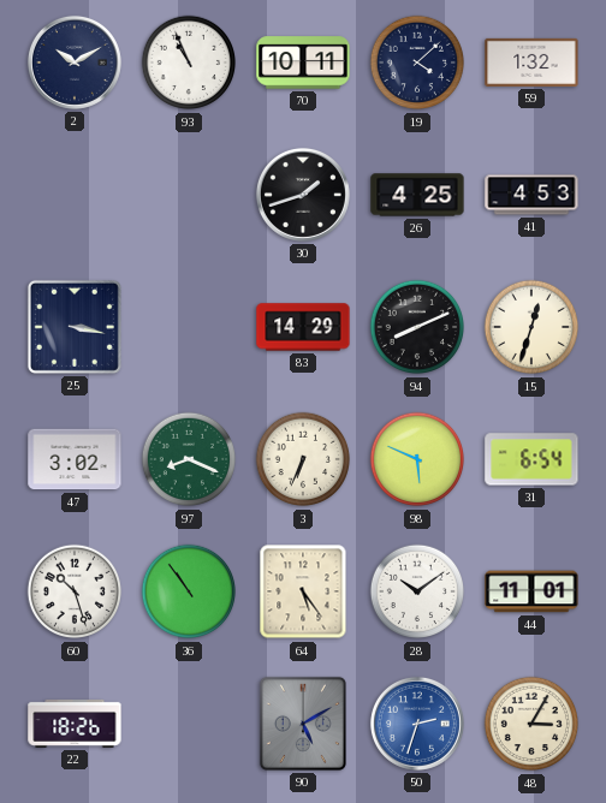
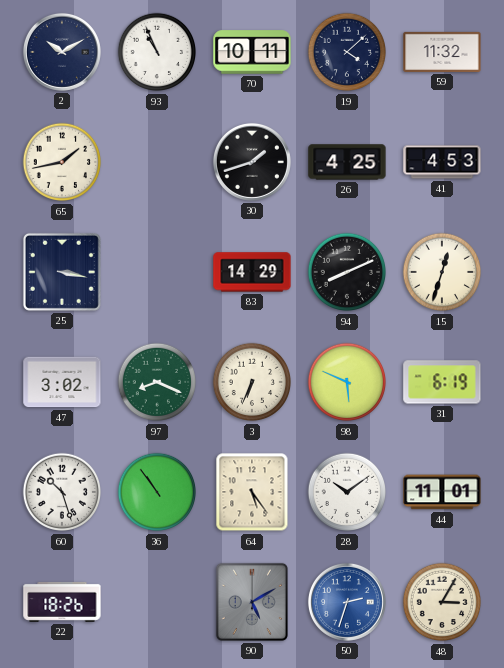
59: 1:32 -> 11:32 (442, 52)
65: none -> 1:43 (62, 162)
31: 6:54 -> 6:19 (442, 382)
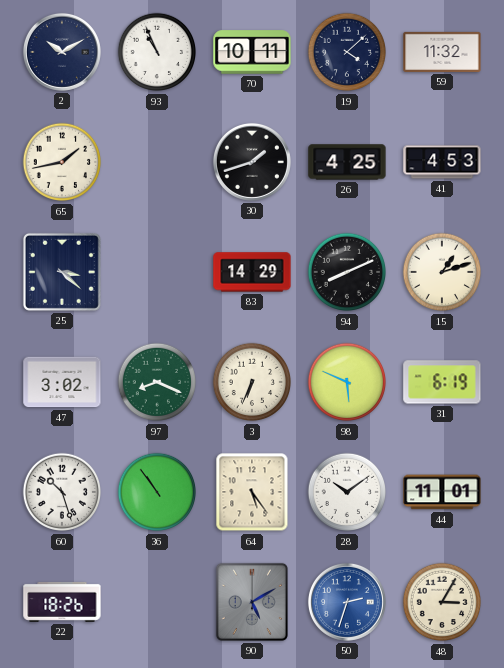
25: 3:17 -> 3:22 (62, 272)
15: 12:33 -> 1:12 (442, 272)
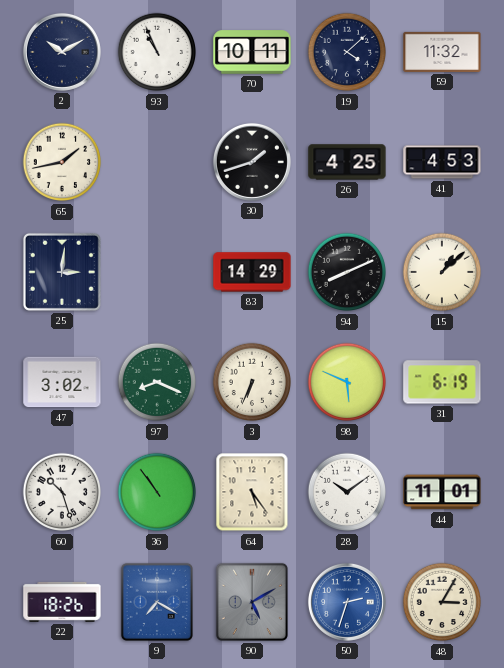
25: 3:22 -> 3:01 (62, 272)
15: 1:12 -> 1:08 (442, 272)
9: none -> 7:20 (157, 602)
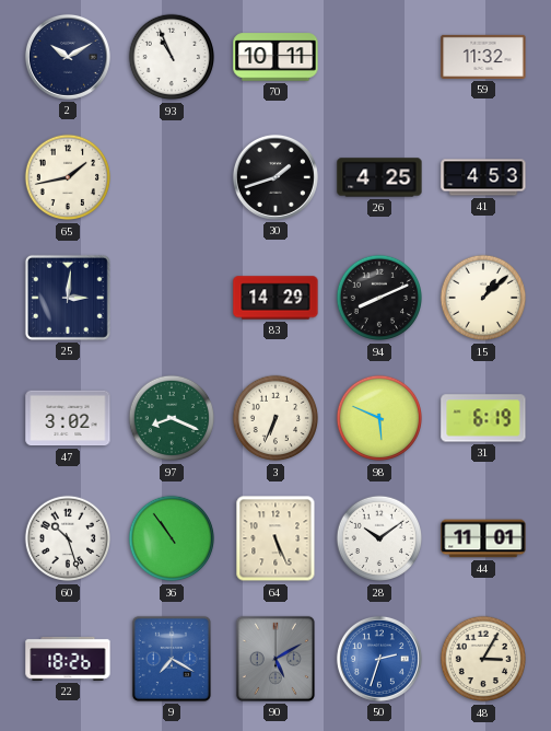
19: 4:08 -> none (347, 52)
64: 5:24 -> 5:26 (275, 538)
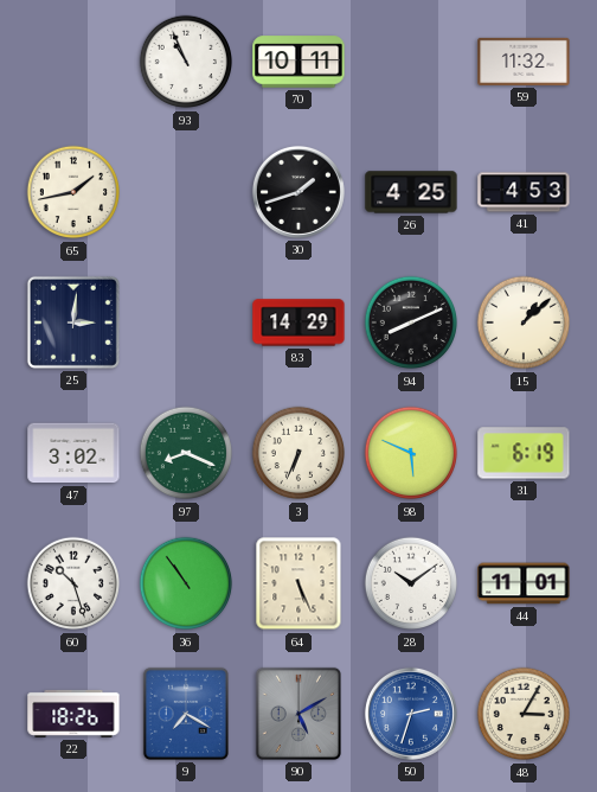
2: 10:10 -> none (68, 57)
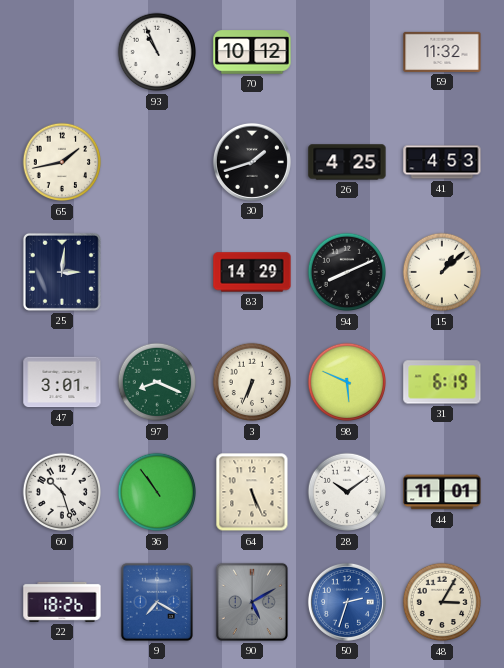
70: 10:11 -> 10:12 (252, 52)
47: 3:02 -> 3:01 (62, 382)
